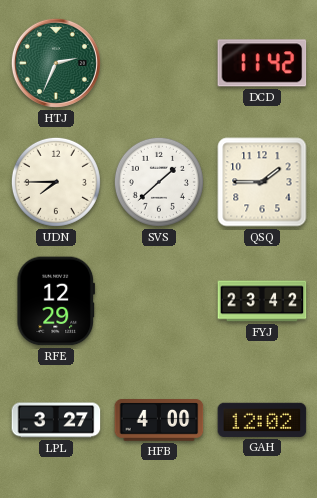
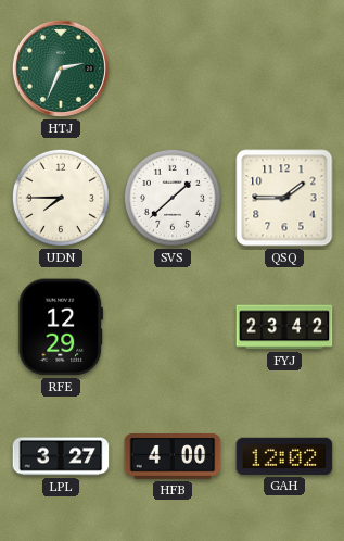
DCD: 11:42 -> none (262, 63)
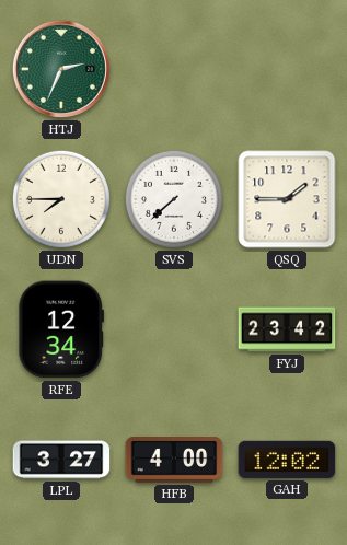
SVS: 1:38 -> 7:38 (174, 199)
RFE: 12:29 -> 12:34 (61, 329)
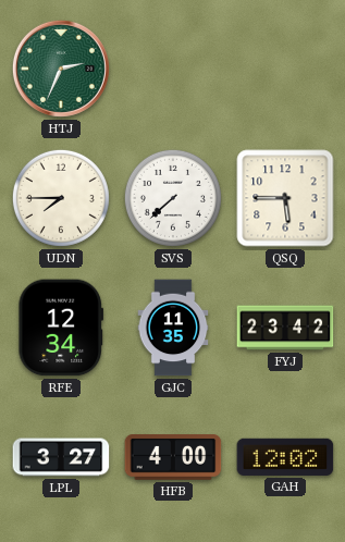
QSQ: 1:45 -> 5:45 (285, 198)
GJC: none -> 11:35 (173, 328)
